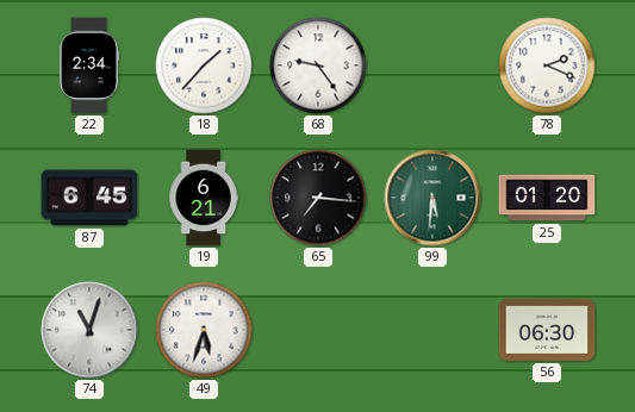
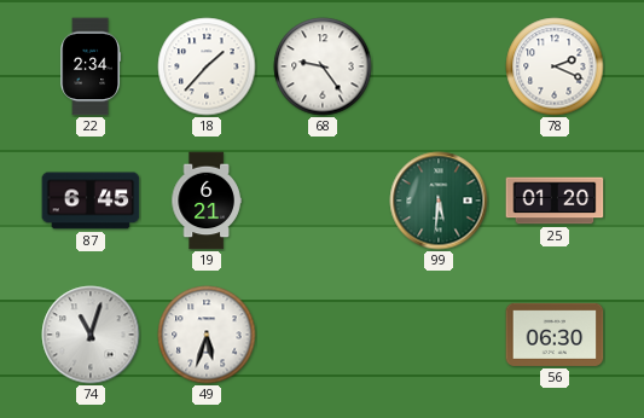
65: 7:16 -> none (318, 198)
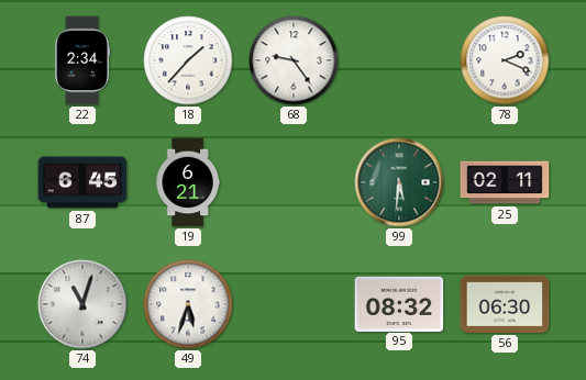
25: 01:20 -> 02:11 (505, 182)
95: none -> 08:32 (399, 303)
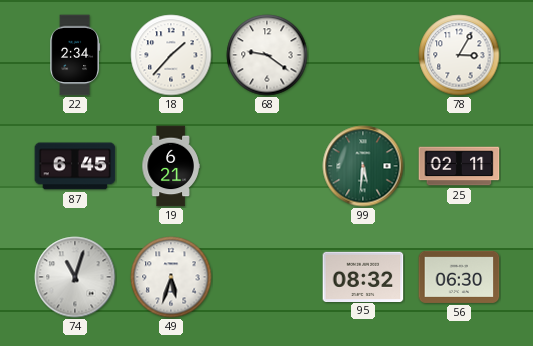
68: 9:24 -> 9:21 (267, 55)
78: 2:19 -> 3:05 (459, 55)
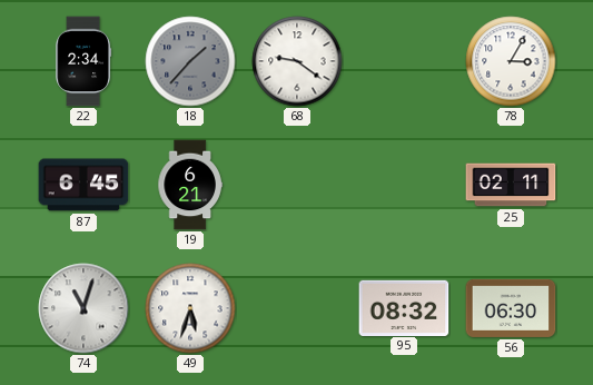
18 dial: white -> grey (190, 61)
99: 5:31 -> none (363, 166)
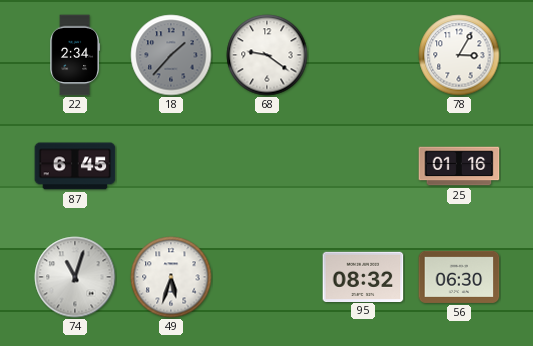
19: 6:21 -> none (190, 185)
25: 02:11 -> 01:16 (459, 166)
